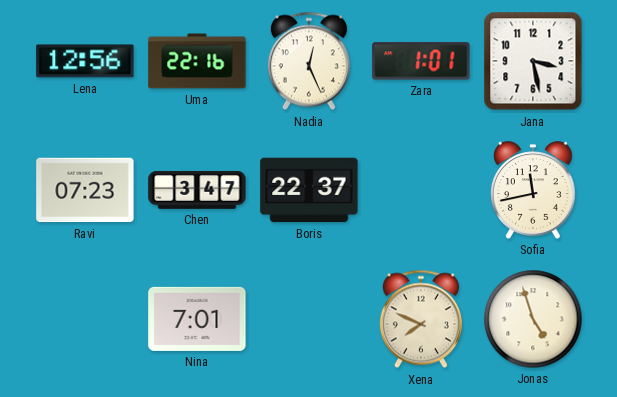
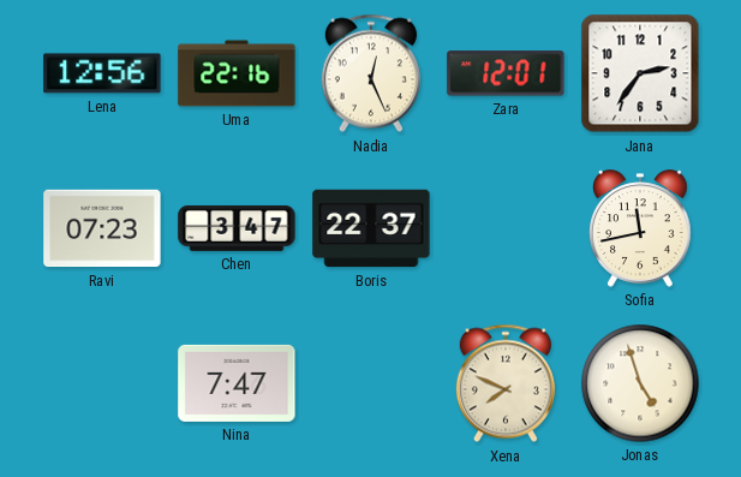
Zara: 1:01 -> 12:01 (506, 73)
Jana: 3:28 -> 2:36 (640, 73)
Nina: 7:01 -> 7:47 (237, 383)
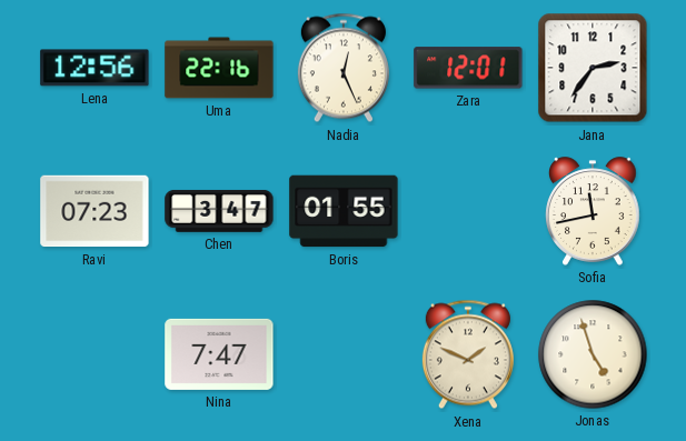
Boris: 22:37 -> 01:55 (344, 211)
Xena: 7:49 -> 1:49 (468, 354)
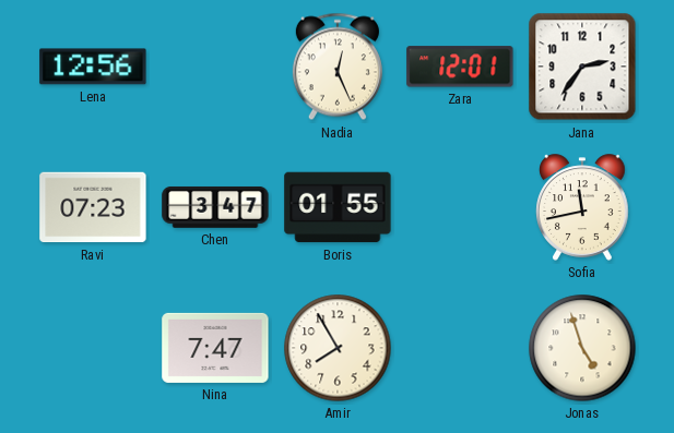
Uma: 22:16 -> none (219, 68)
Amir: none -> 7:55 (338, 348)
Xena: 1:49 -> none (468, 354)
